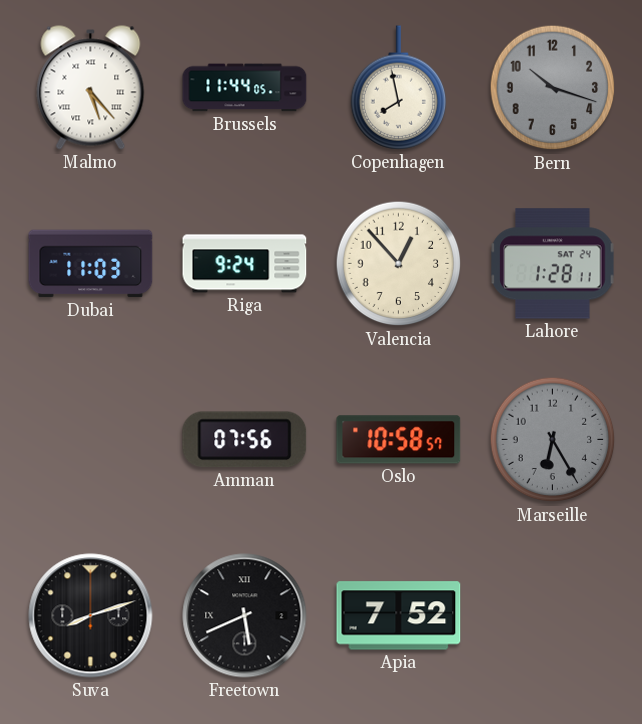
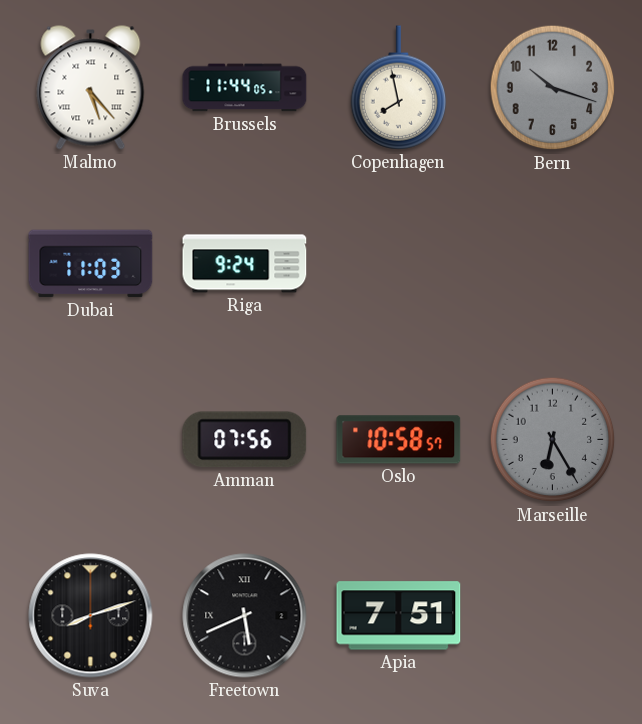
Valencia: 12:53 -> none (399, 264)
Lahore: 1:28 -> none (553, 264)
Apia: 7:52 -> 7:51 (399, 616)
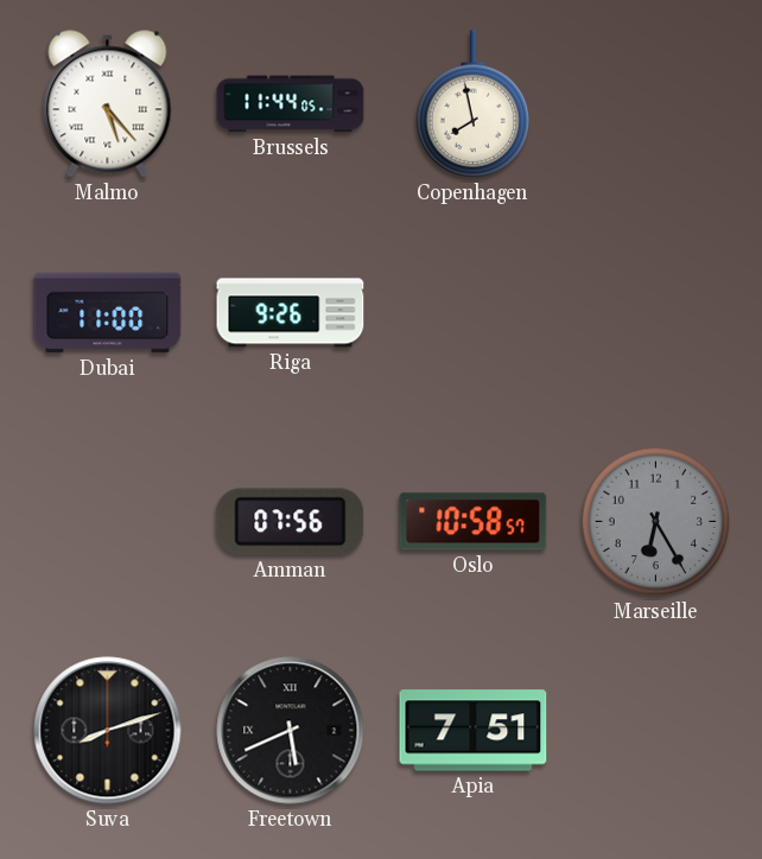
Bern: 10:18 -> none (553, 88)
Dubai: 11:03 -> 11:00 (108, 313)
Riga: 9:24 -> 9:26 (291, 313)
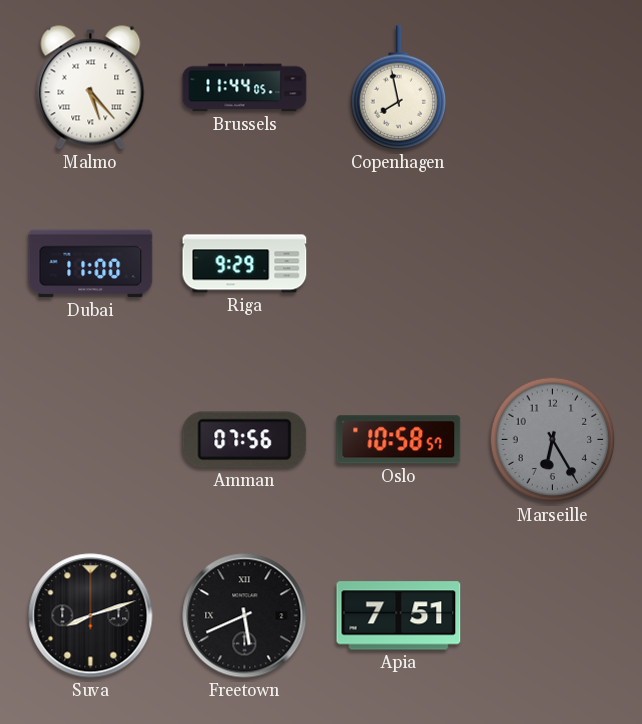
Riga: 9:26 -> 9:29 (245, 264)
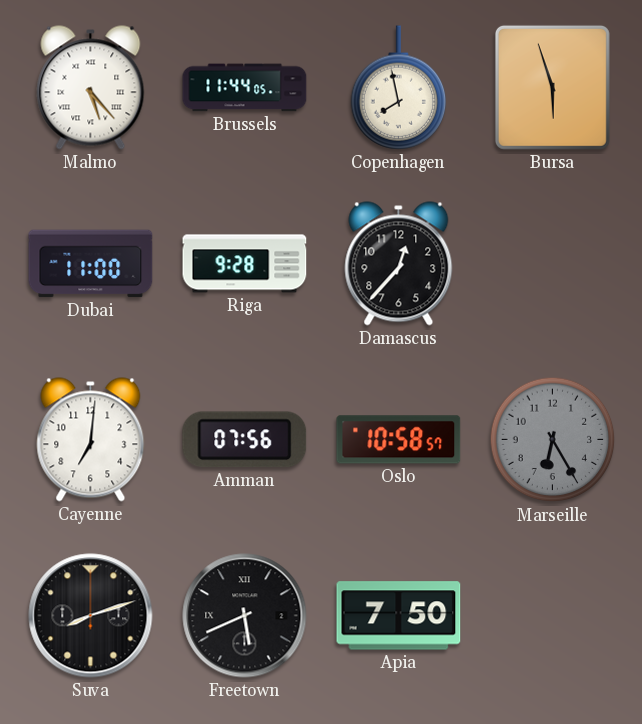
Bursa: none -> 5:57 (552, 87)
Riga: 9:29 -> 9:28 (245, 264)
Damascus: none -> 12:37 (399, 264)
Cayenne: none -> 7:01 (91, 440)
Apia: 7:51 -> 7:50 (399, 616)
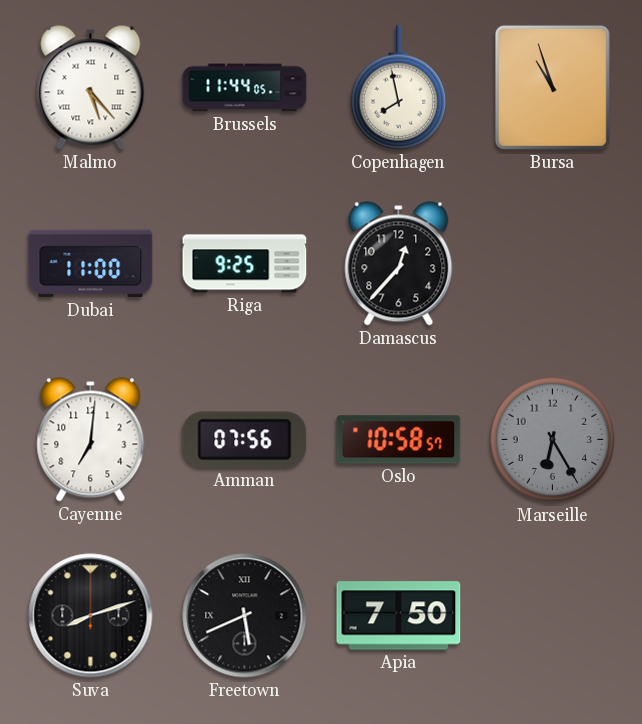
Bursa: 5:57 -> 10:57 (552, 87)
Riga: 9:28 -> 9:25 (245, 264)
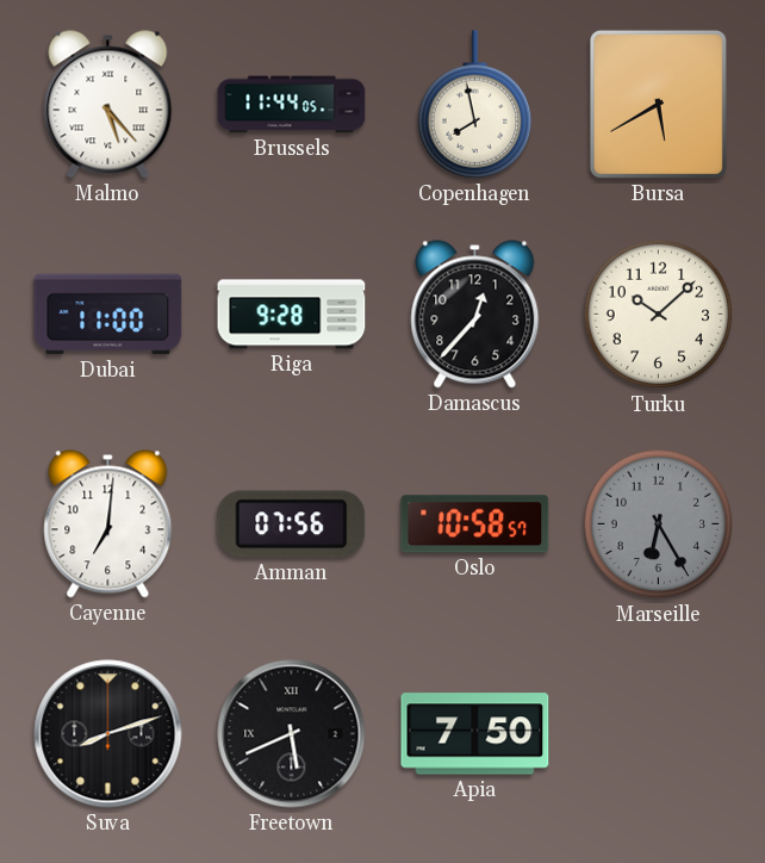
Bursa: 10:57 -> 5:40 (658, 104)
Riga: 9:25 -> 9:28 (292, 315)
Turku: none -> 10:08 (659, 315)
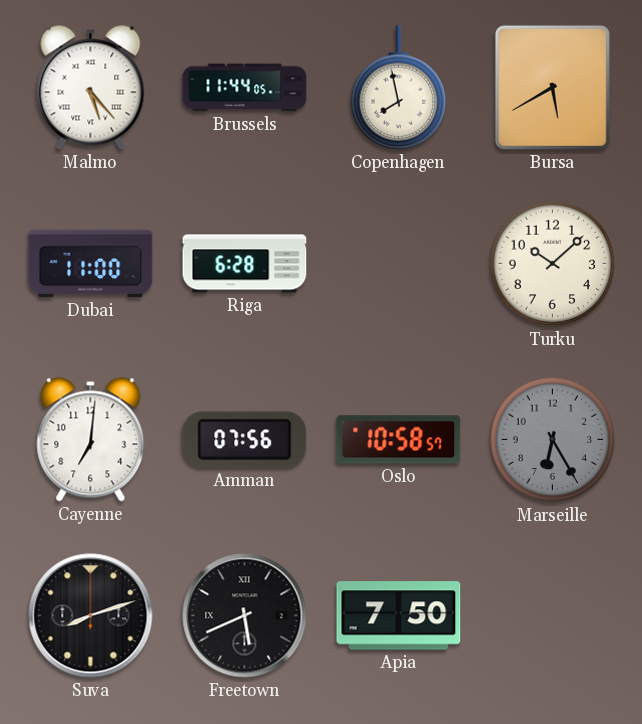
Riga: 9:28 -> 6:28 (245, 264)
Damascus: 12:37 -> none (475, 315)
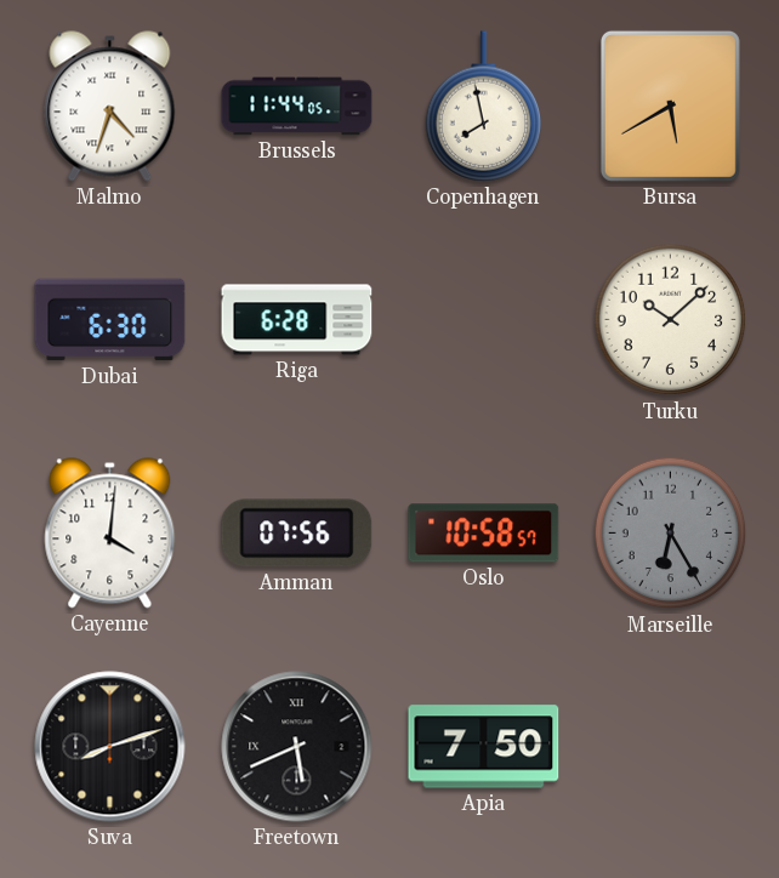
Malmo: 5:23 -> 4:33 (110, 107)
Dubai: 11:00 -> 6:30 (110, 320)
Cayenne: 7:01 -> 4:01 (110, 534)
